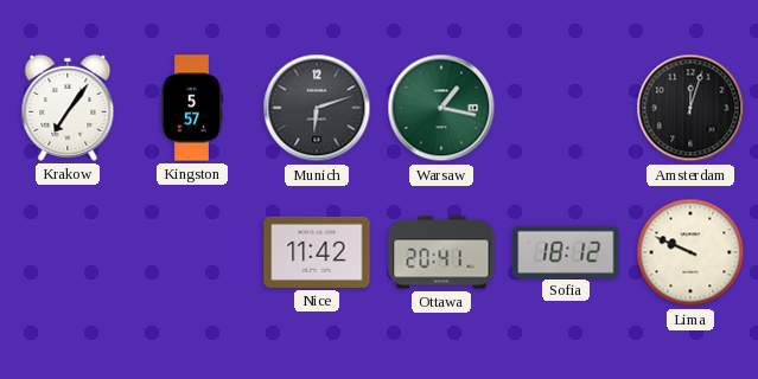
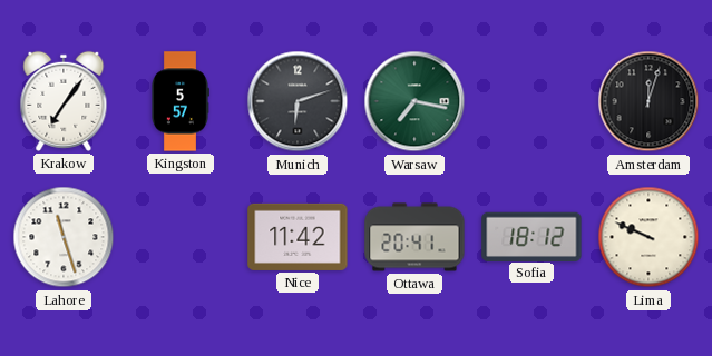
Warsaw: 1:17 -> 7:17 (414, 101)
Lahore: none -> 11:27 (64, 237)
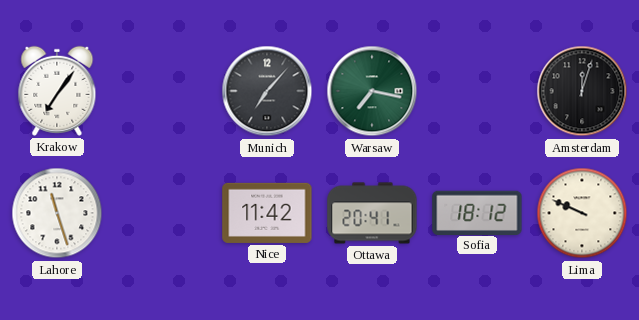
Kingston: 5:57 -> none (179, 101)
Munich: 6:12 -> 7:07 (267, 91)
